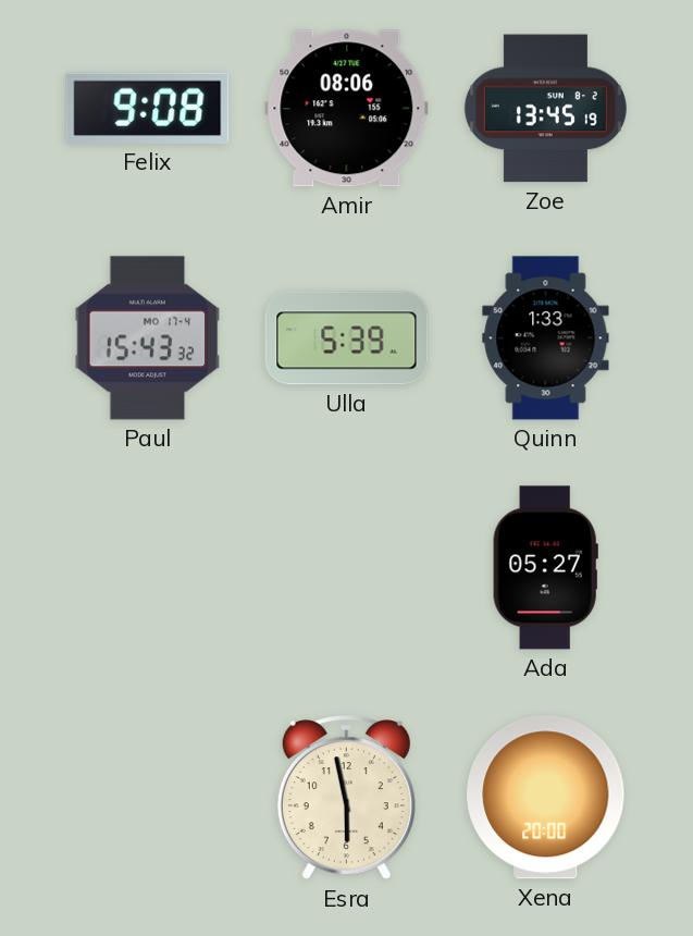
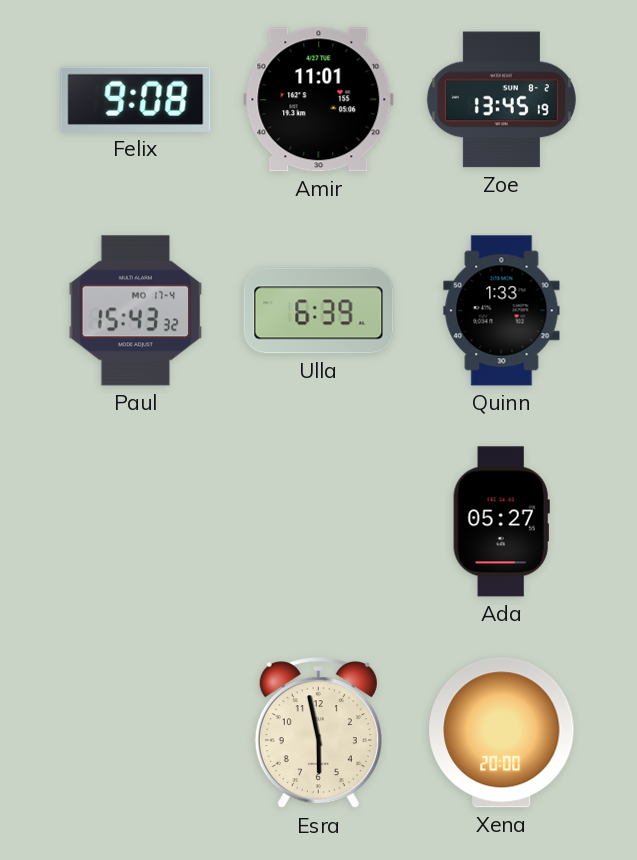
Amir: 08:06 -> 11:01 (319, 100)
Ulla: 5:39 -> 6:39 (319, 311)
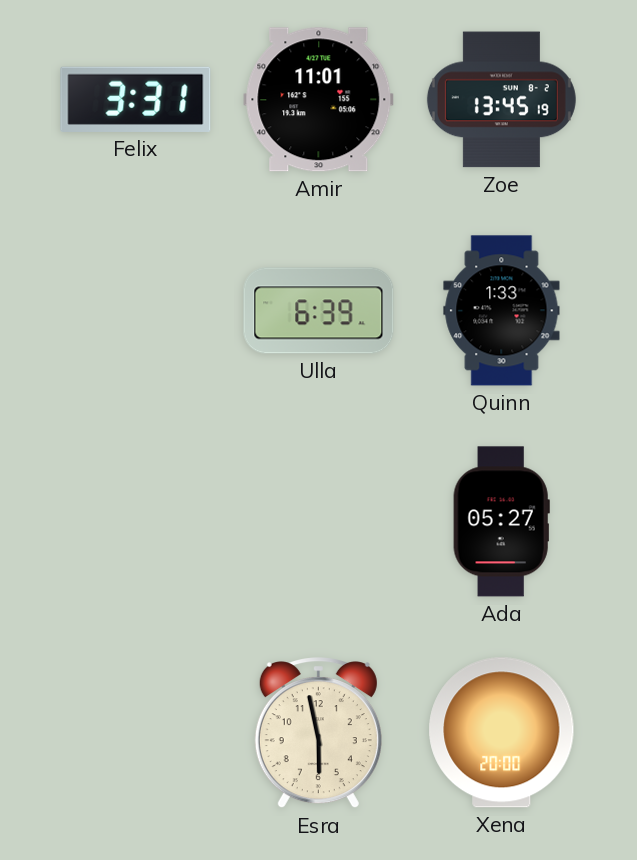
Felix: 9:08 -> 3:31 (136, 99)
Paul: 15:43 -> none (136, 311)
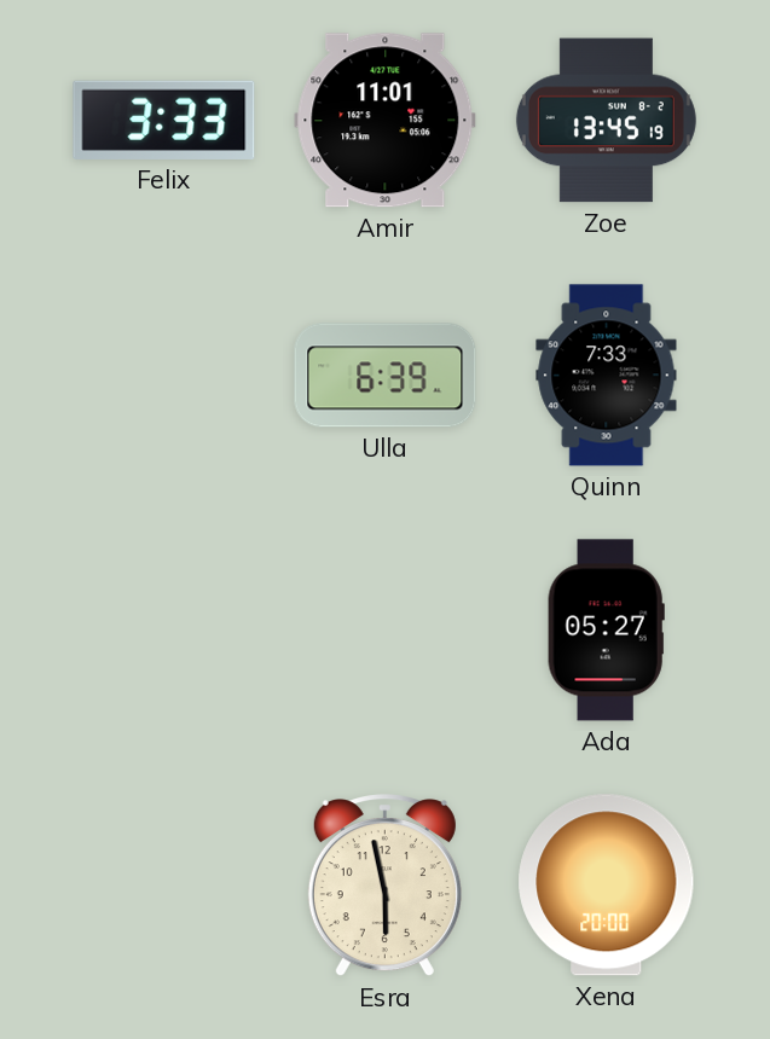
Felix: 3:31 -> 3:33 (164, 120)
Quinn: 1:33 -> 7:33 (607, 376)
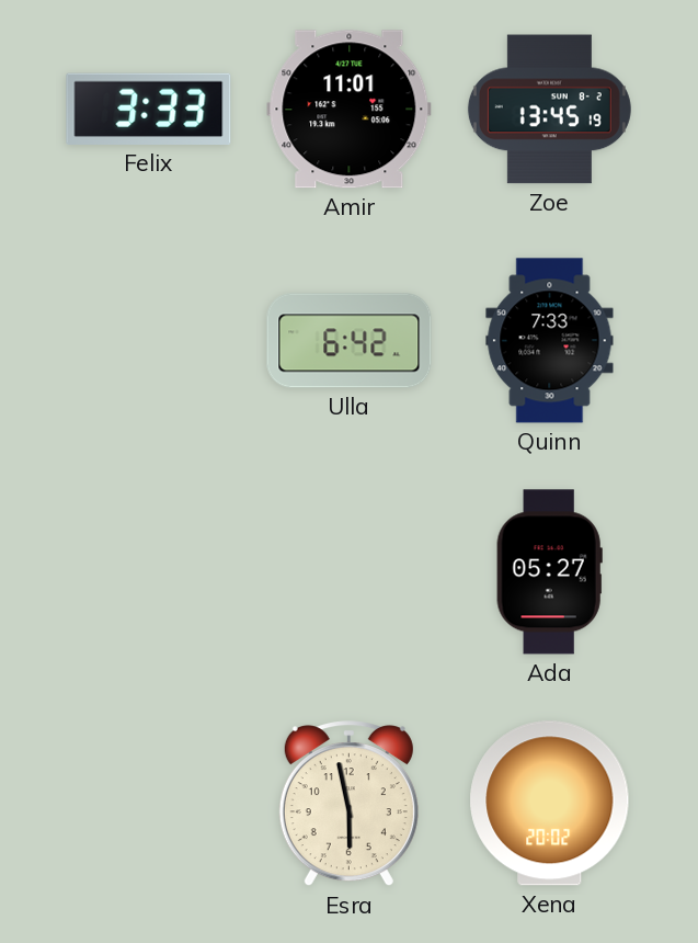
Ulla: 6:39 -> 6:42 (350, 341)
Xena: 20:00 -> 20:02 (550, 804)
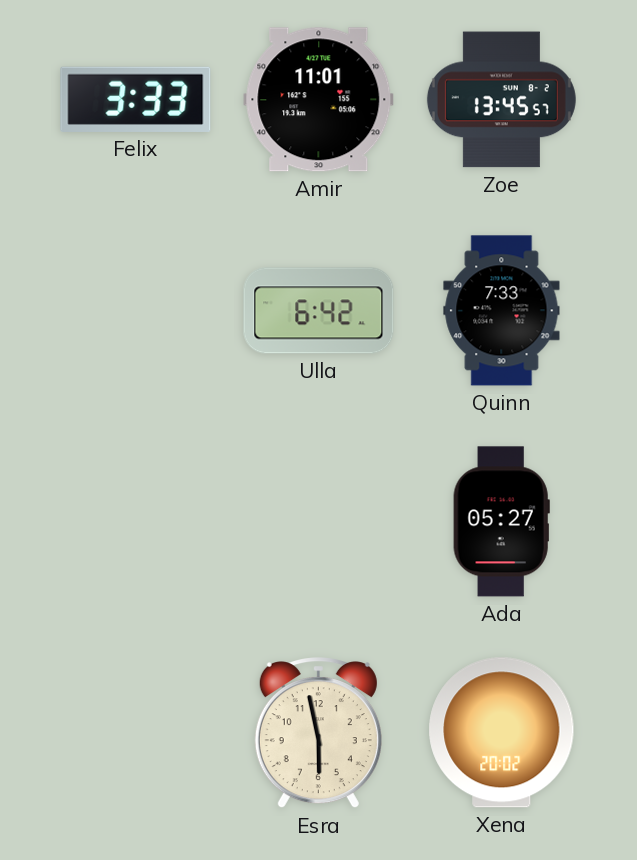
Zoe: 13:45:19 -> 13:45:57 (501, 100)
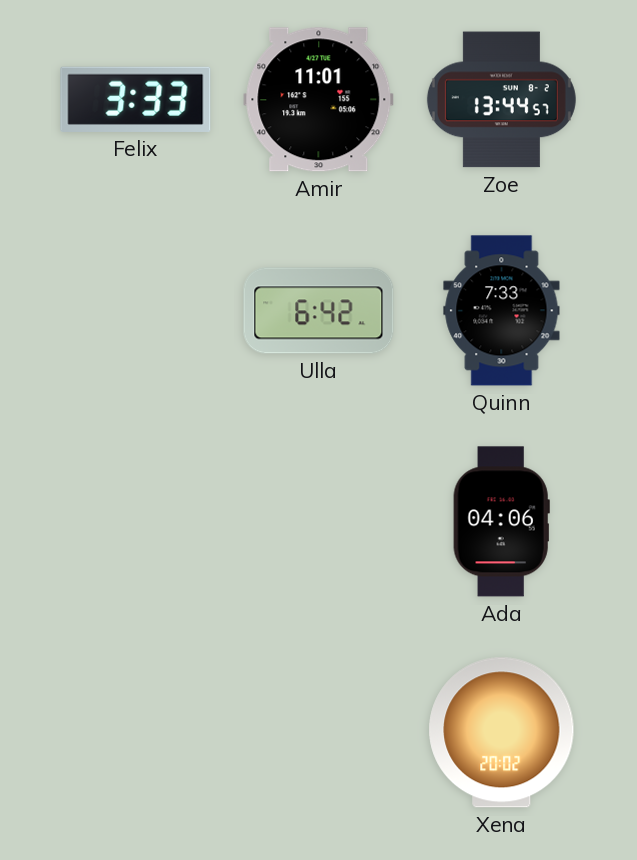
Zoe: 13:45 -> 13:44 (501, 100)
Ada: 05:27 -> 04:06 (501, 522)
Esra: 5:58 -> none (318, 733)
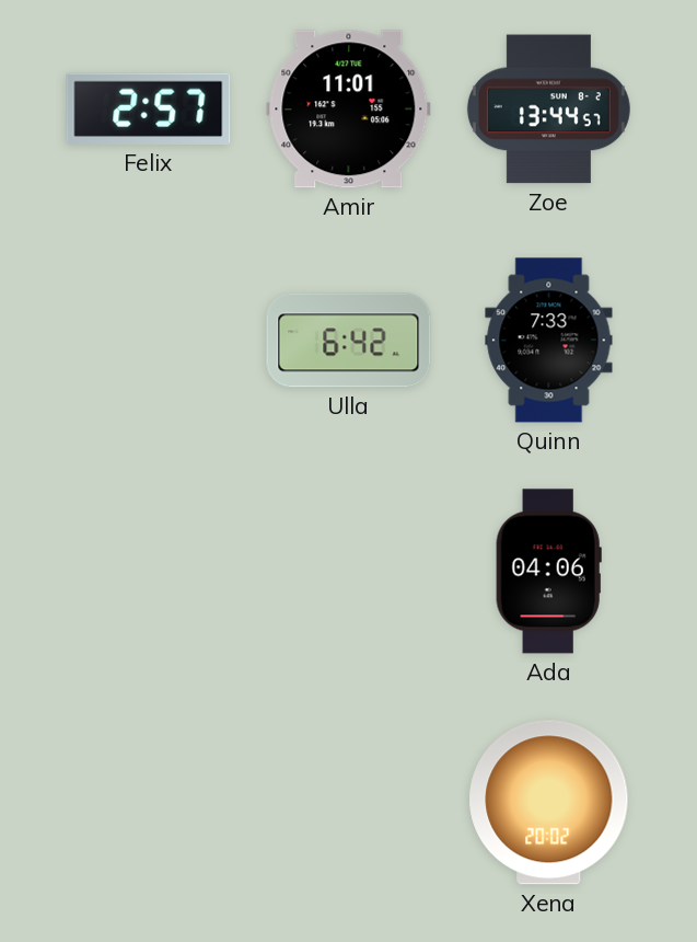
Felix: 3:33 -> 2:57 (149, 108)
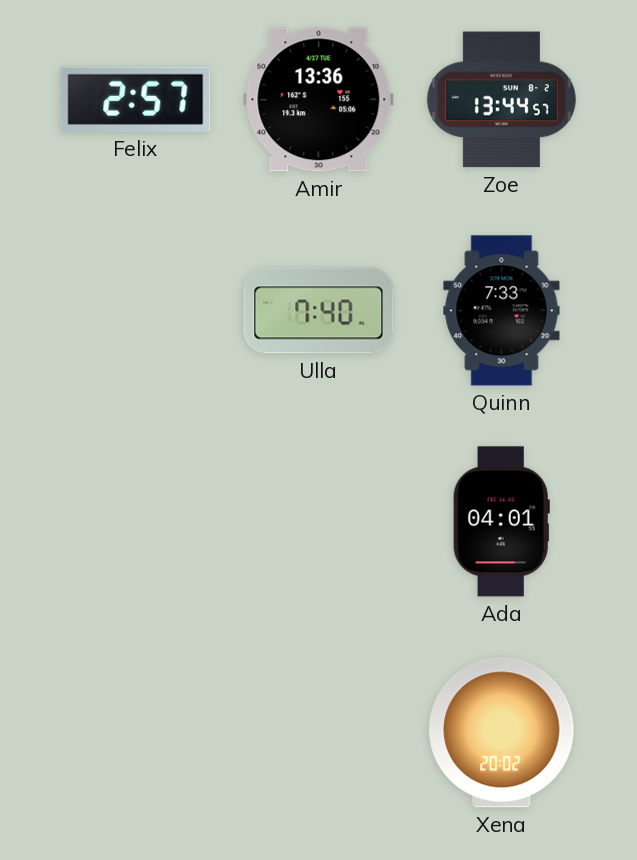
Amir: 11:01 -> 13:36 (319, 100)
Ulla: 6:42 -> 7:40 (319, 311)
Ada: 04:06 -> 04:01 (501, 522)
